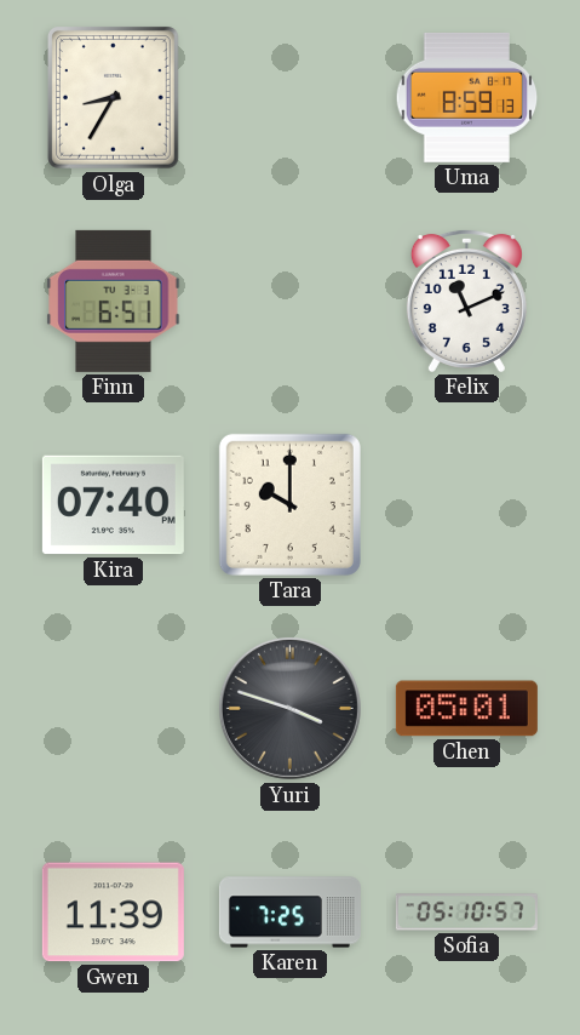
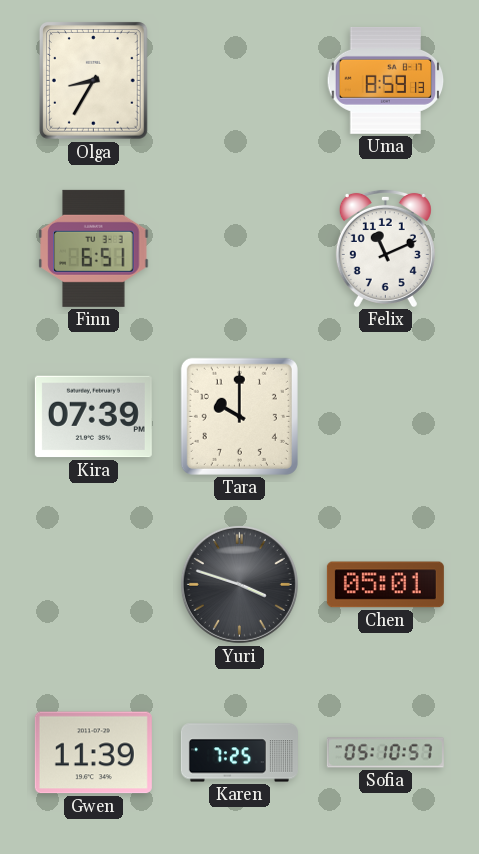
Kira: 07:40 -> 07:39 (93, 417)
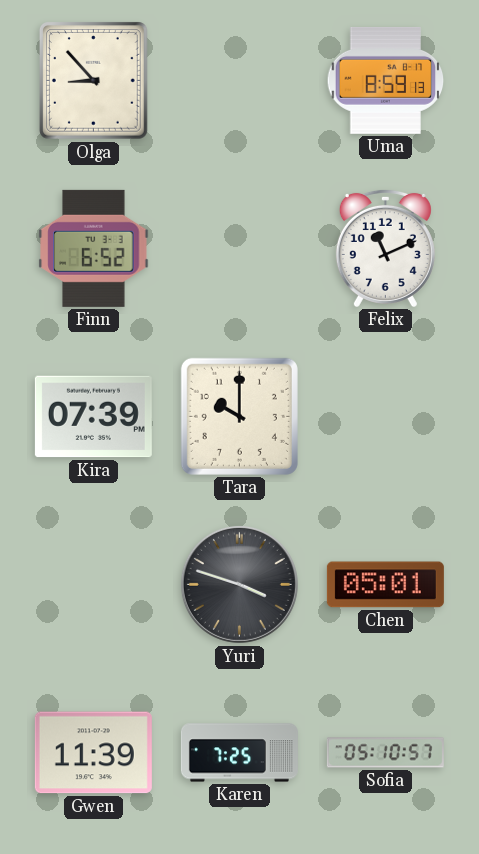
Olga: 8:35 -> 8:53 (93, 81)
Finn: 6:51 -> 6:52 (94, 248)
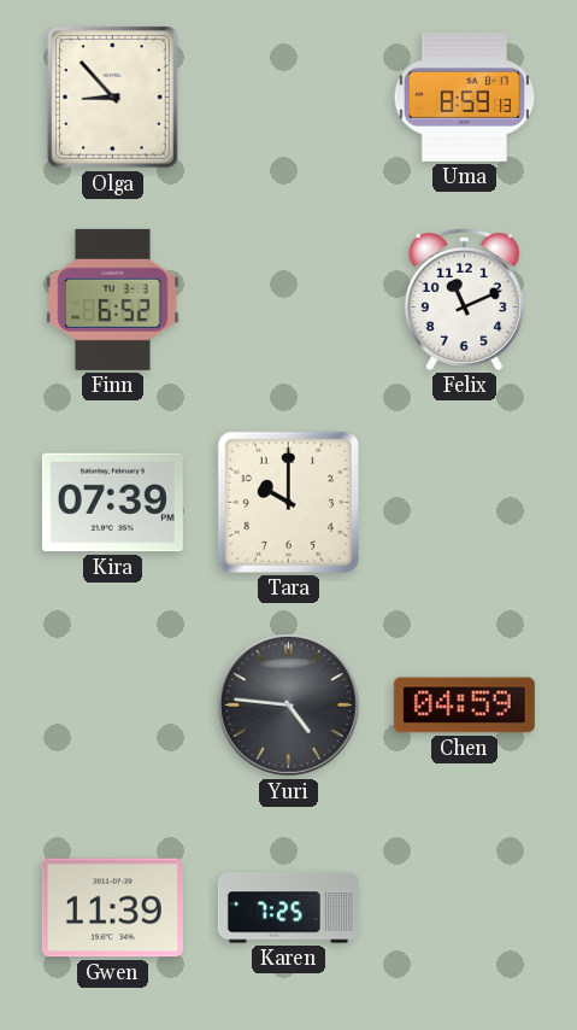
Yuri: 3:48 -> 4:46 (288, 704)
Chen: 05:01 -> 04:59 (464, 706)
Sofia: 05:10 -> none (385, 753)
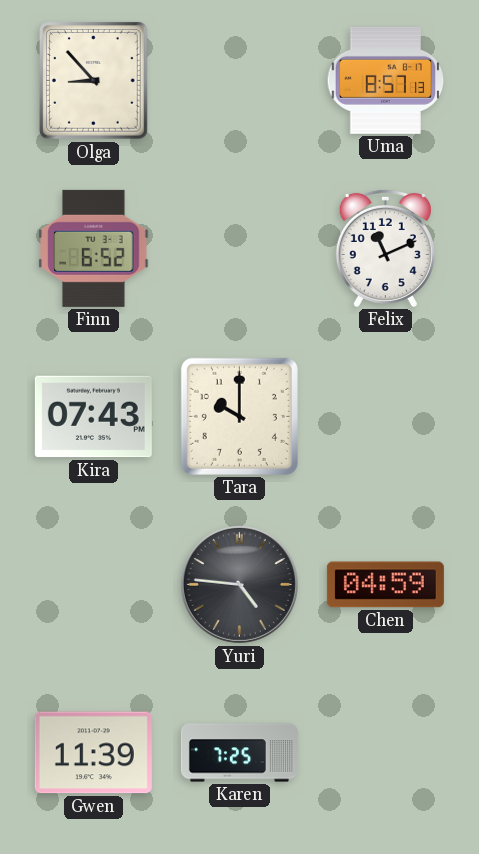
Uma: 8:59 -> 8:57 (386, 80)
Kira: 07:39 -> 07:43 (93, 417)
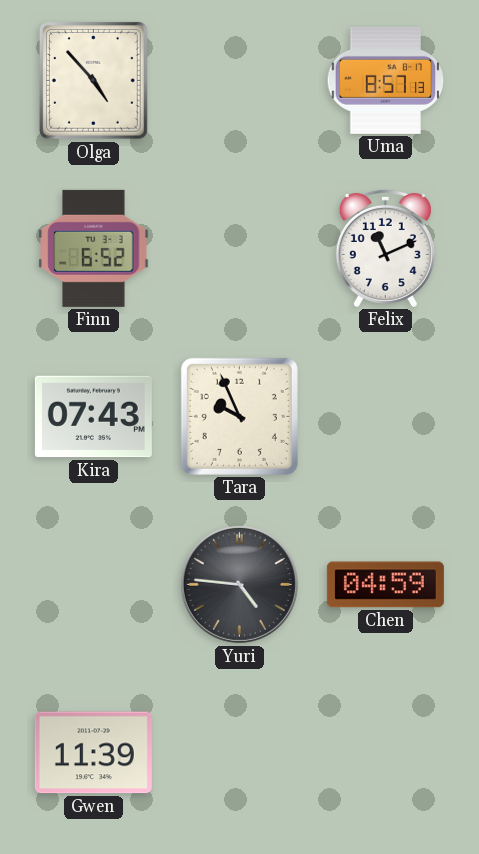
Olga: 8:53 -> 4:53 (93, 81)
Tara: 10:00 -> 9:56 (239, 416)
Karen: 7:25 -> none (239, 753)
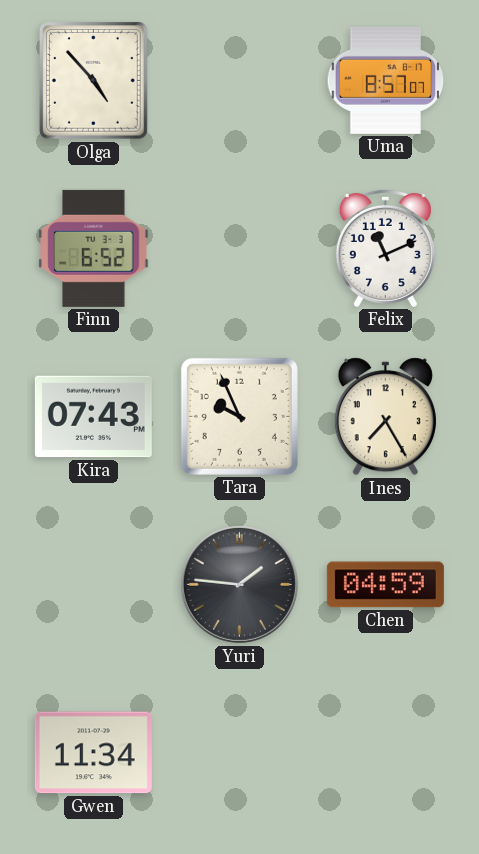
Uma: 8:57:13 -> 8:57:07 (386, 80)
Ines: none -> 7:25 (385, 417)
Yuri: 4:46 -> 1:46 (239, 584)
Gwen: 11:39 -> 11:34 (93, 753)
